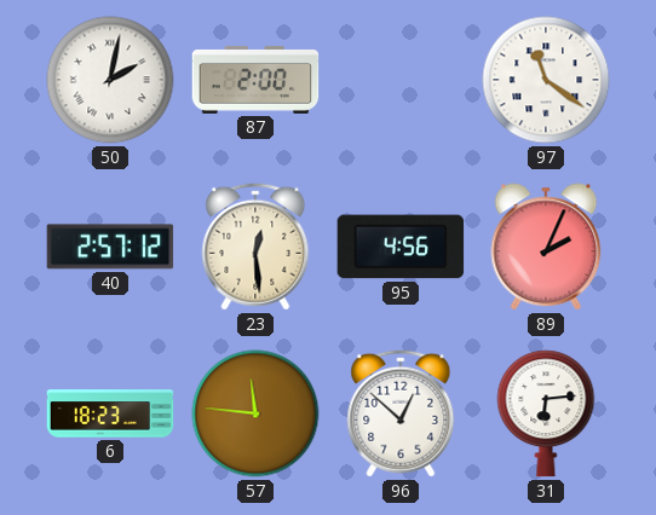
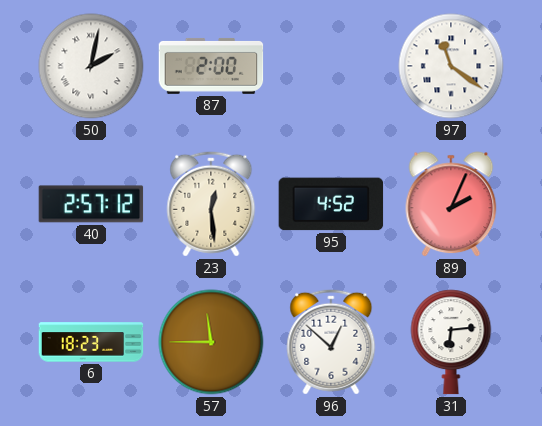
95: 4:56 -> 4:52 (331, 204)
57: 11:46 -> 11:45 (211, 342)
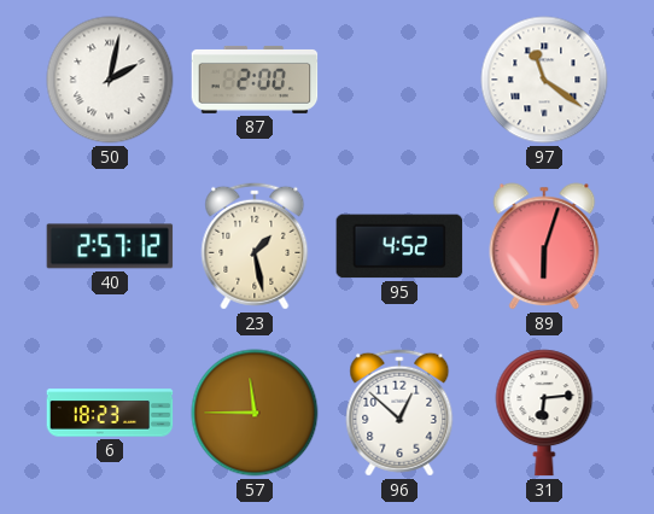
23: 12:29 -> 1:28 (255, 246)
89: 2:04 -> 6:03 (544, 246)
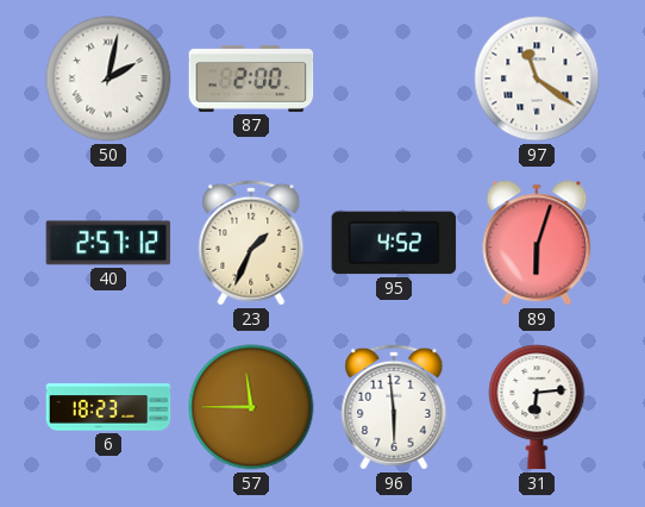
23: 1:28 -> 1:34 (251, 243)
96: 12:52 -> 5:59 (394, 407)
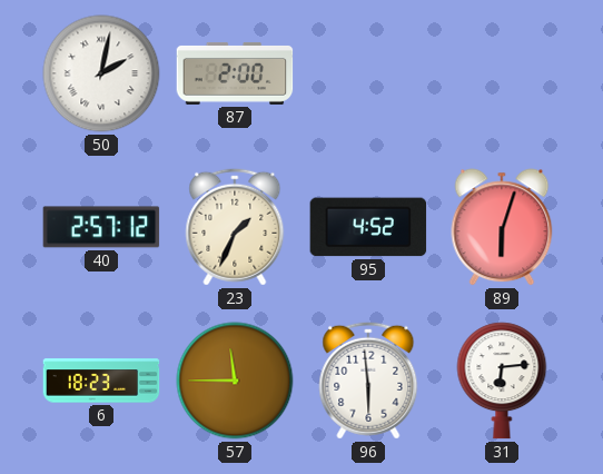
97: 11:21 -> none (537, 79)
